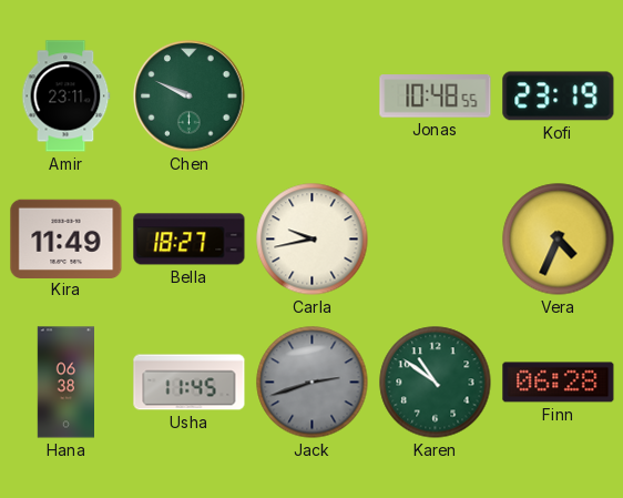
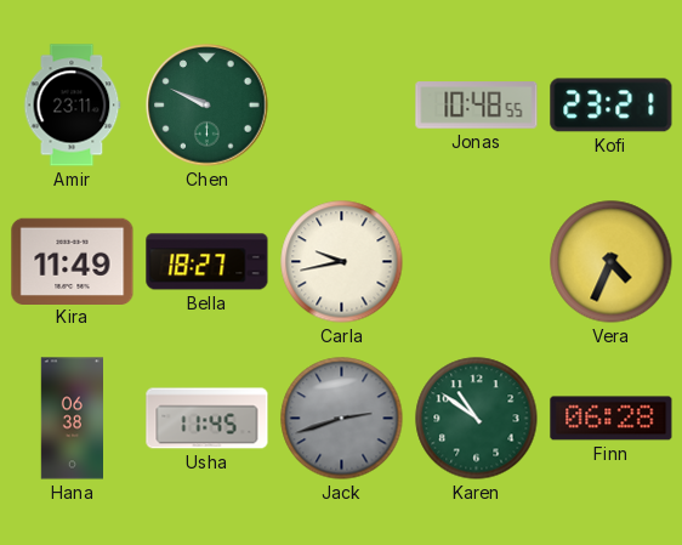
Kofi: 23:19 -> 23:21 (612, 106)
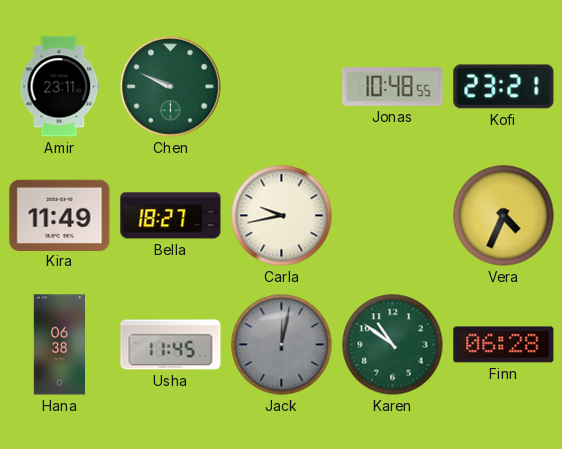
Jack: 2:42 -> 12:02 (282, 345)
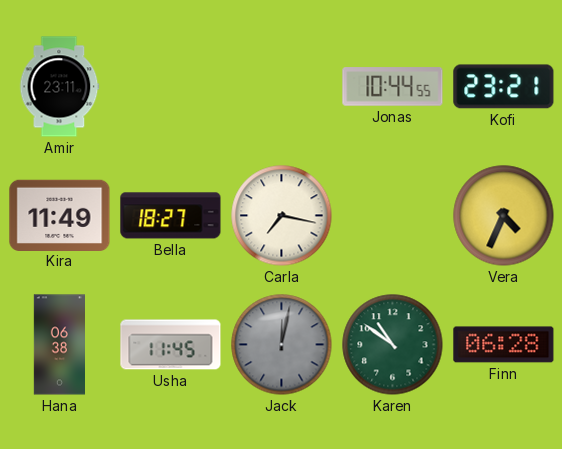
Chen: 9:49 -> none (171, 87)
Jonas: 10:48 -> 10:44 (393, 87)
Carla: 9:43 -> 7:17 (282, 216)
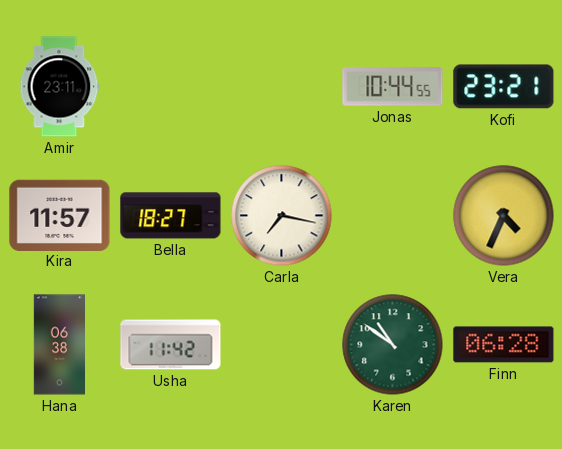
Kira: 11:49 -> 11:57 (60, 215)
Usha: 11:45 -> 11:42 (171, 345)
Jack: 12:02 -> none (282, 345)
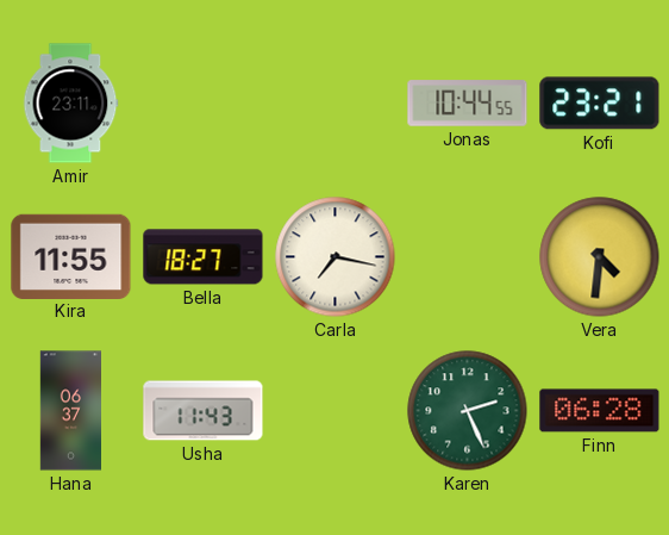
Kira: 11:57 -> 11:55 (71, 256)
Vera: 4:34 -> 4:31 (600, 257)
Hana: 06:38 -> 06:37 (70, 411)
Usha: 11:42 -> 11:43 (204, 411)
Karen: 10:51 -> 2:26 (468, 411)
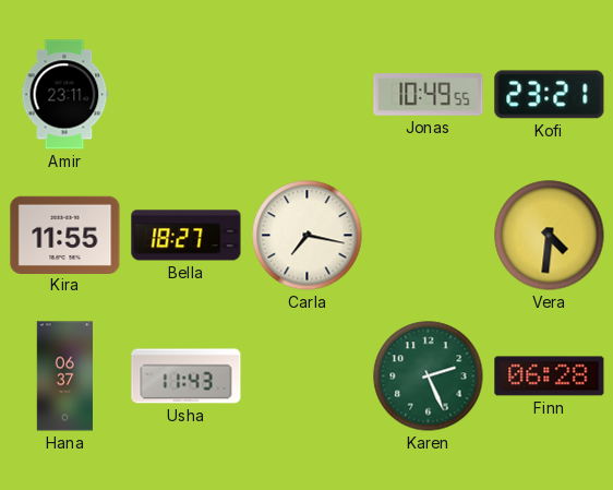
Jonas: 10:44 -> 10:49 (429, 95)
